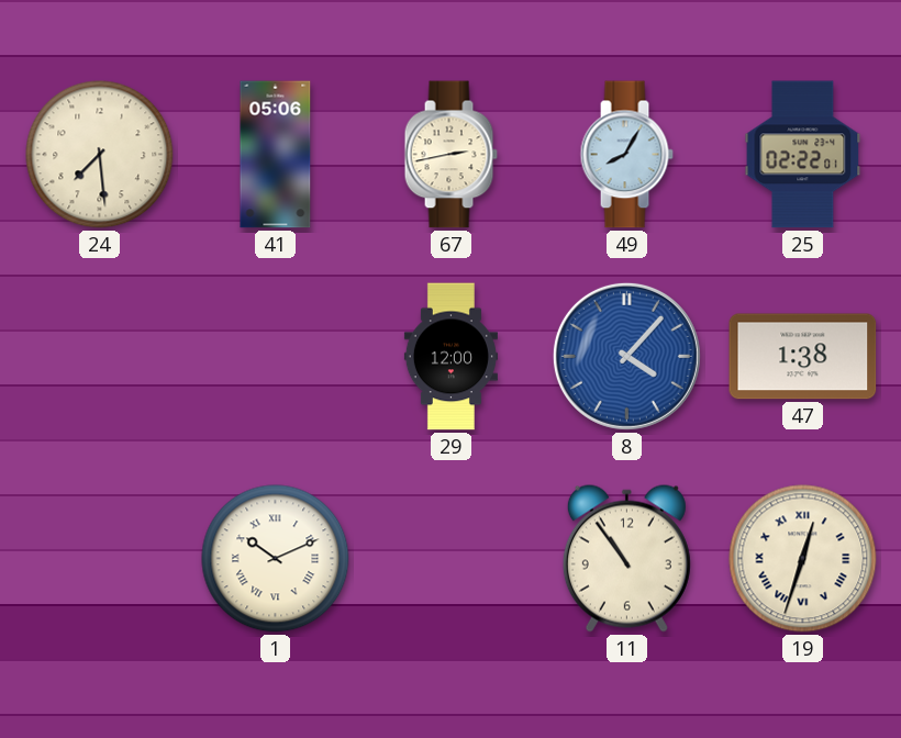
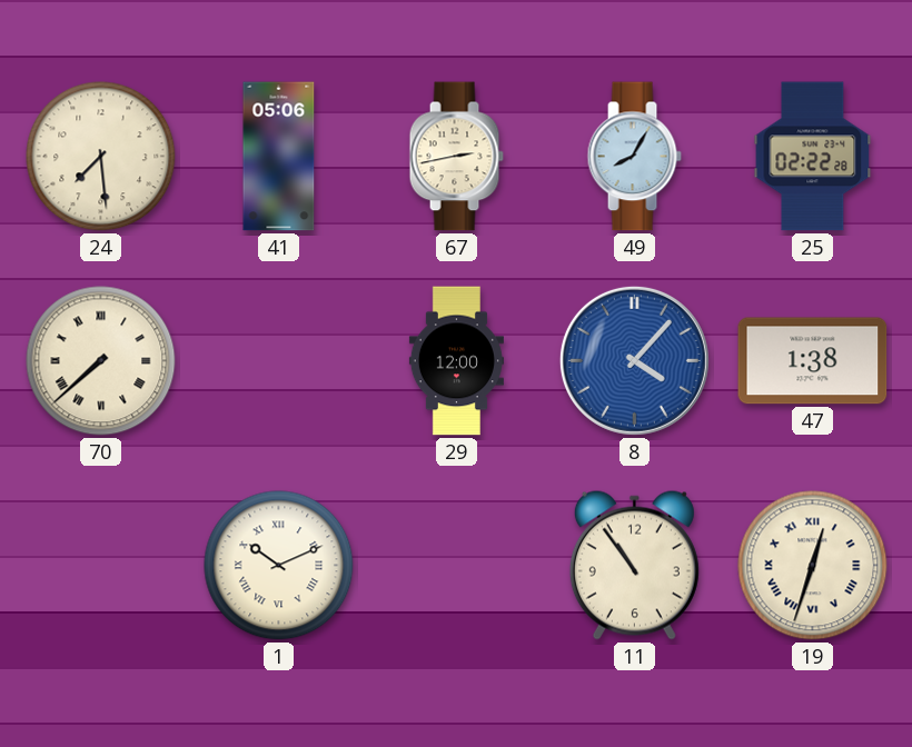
25: 02:22:01 -> 02:22:28 (813, 157)
70: none -> 7:38 (101, 361)
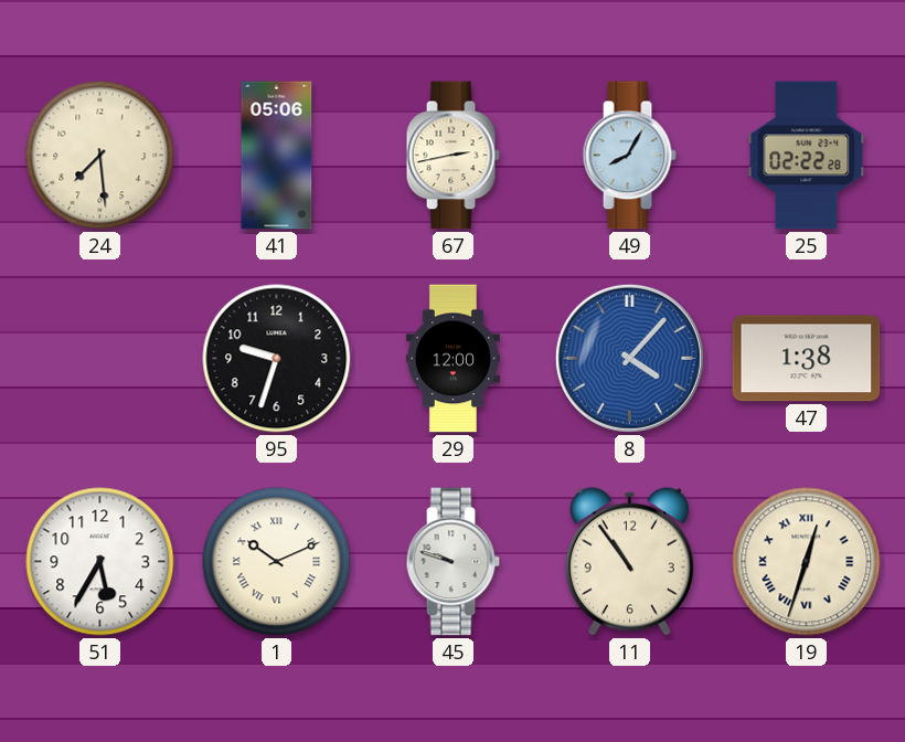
70: 7:38 -> none (101, 361)
95: none -> 9:33 (277, 359)
51: none -> 5:35 (100, 562)
45: none -> 9:48 (453, 562)
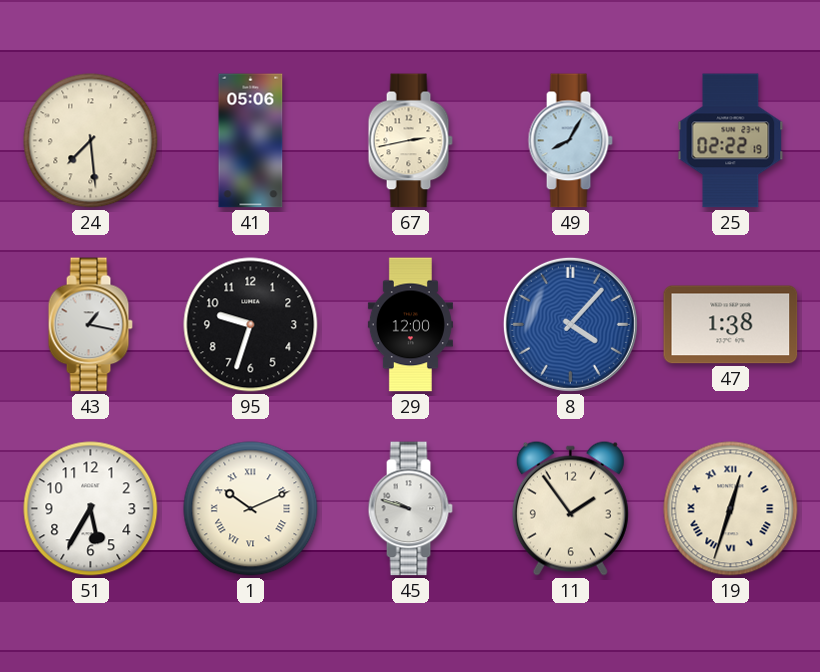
25: 02:22:28 -> 02:22:19 (731, 141)
43: none -> 1:17 (90, 325)
11: 10:54 -> 1:54 (570, 508)
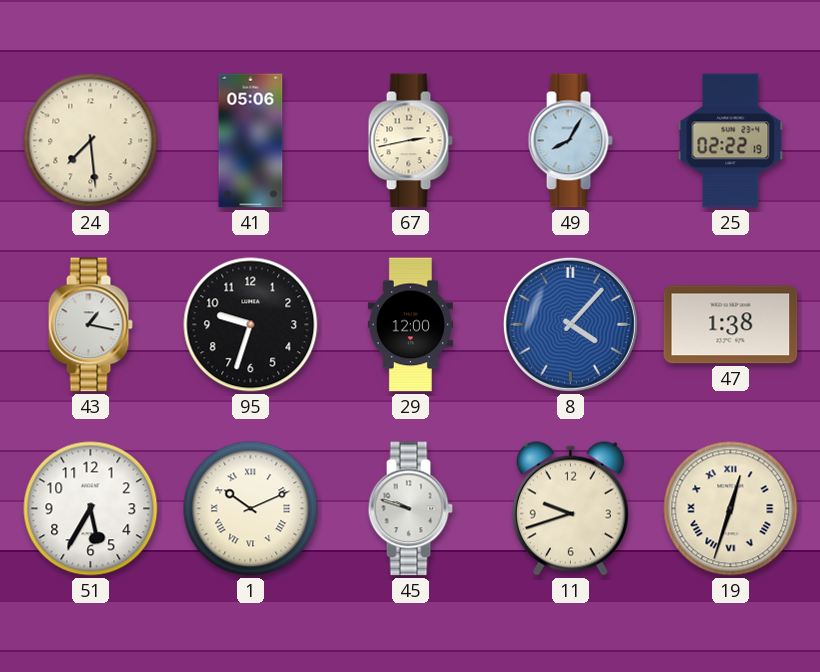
11: 1:54 -> 9:42 (570, 508)
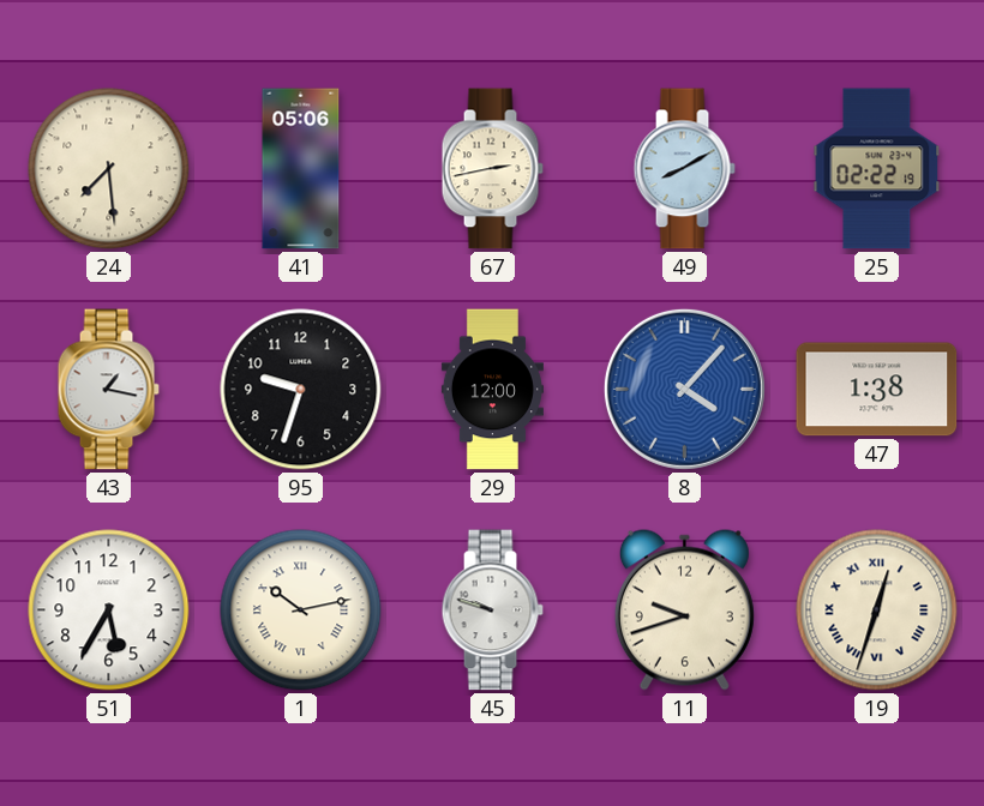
49: 8:05 -> 8:10 (684, 169)
1: 10:11 -> 10:13 (301, 610)
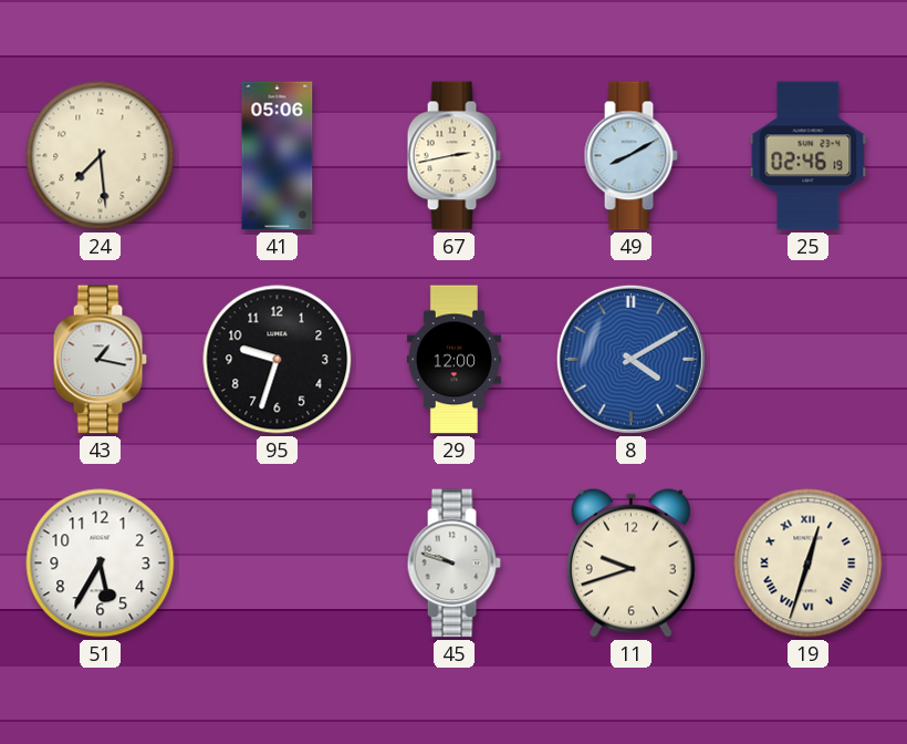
25: 02:22 -> 02:46 (809, 156)
8: 4:07 -> 4:10 (630, 359)
47: 1:38 -> none (877, 390)
1: 10:13 -> none (301, 610)
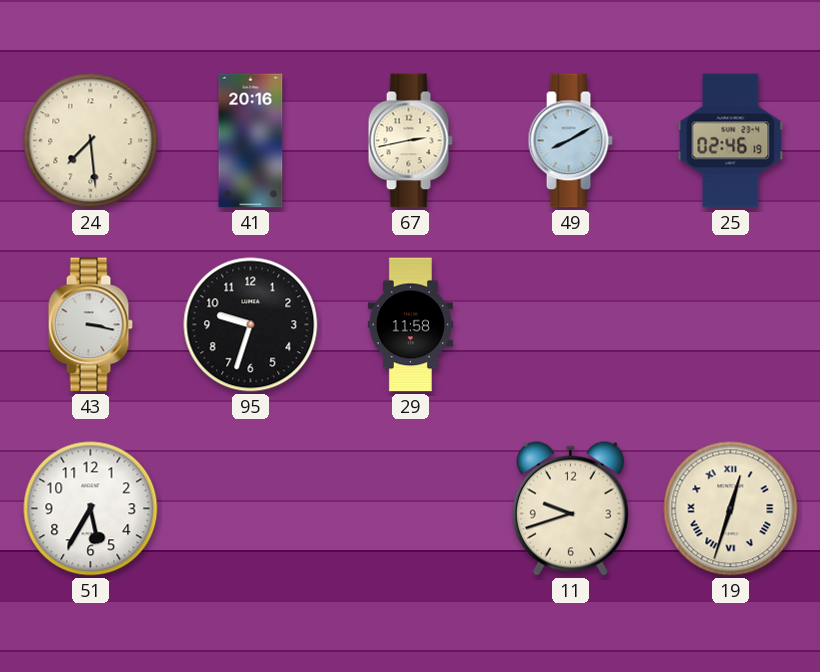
41: 05:06 -> 20:16 (251, 141)
43: 1:17 -> 3:17 (90, 325)
29: 12:00 -> 11:58 (410, 325)
8: 4:10 -> none (630, 359)
45: 9:48 -> none (454, 564)
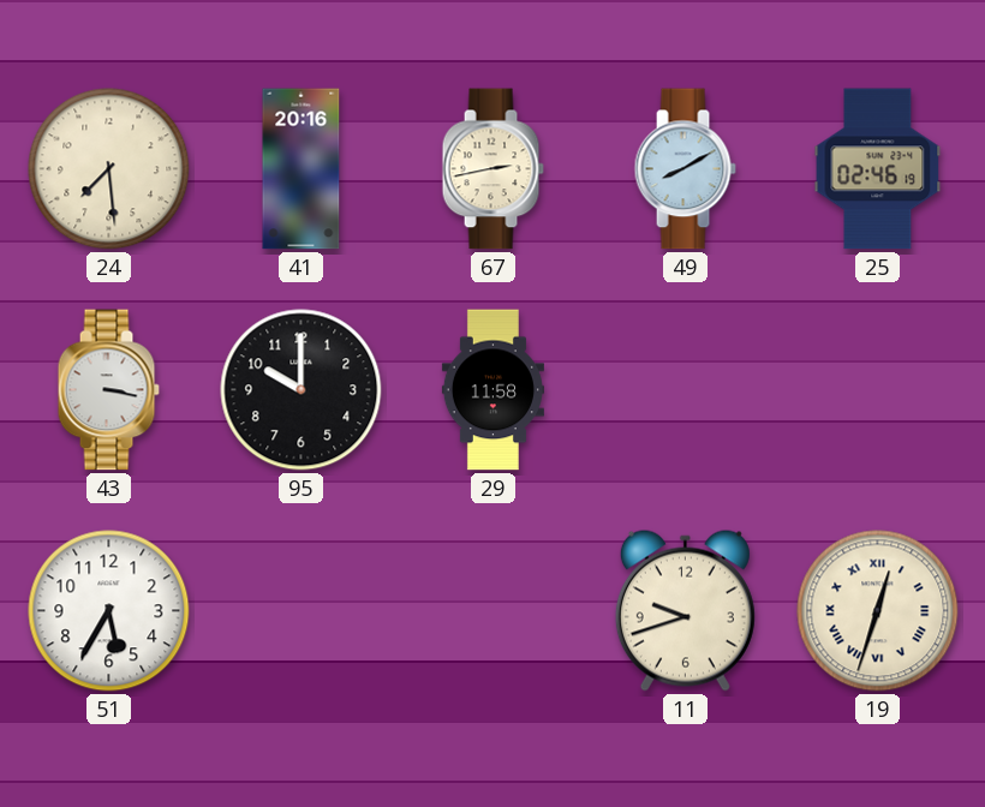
95: 9:33 -> 10:00 (302, 390)
